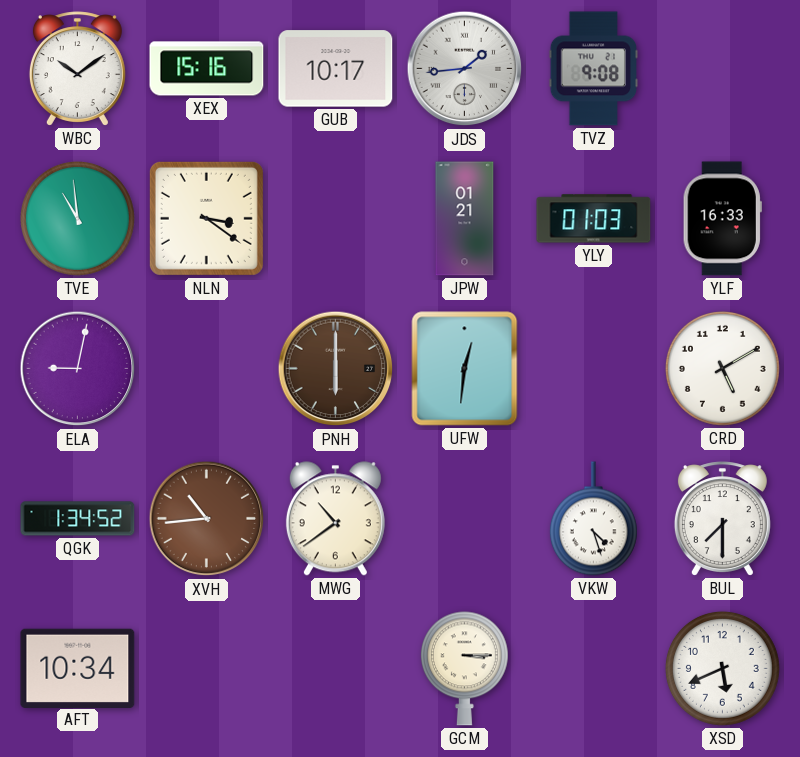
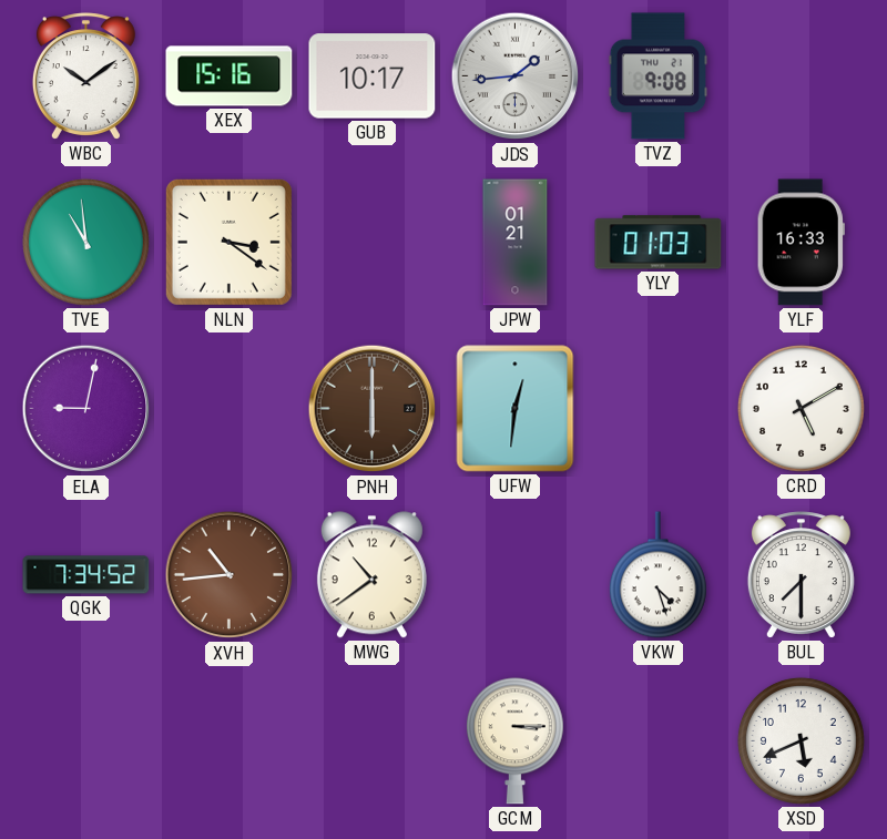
QGK: 1:34 -> 7:34 (86, 575)
AFT: 10:34 -> none (78, 668)
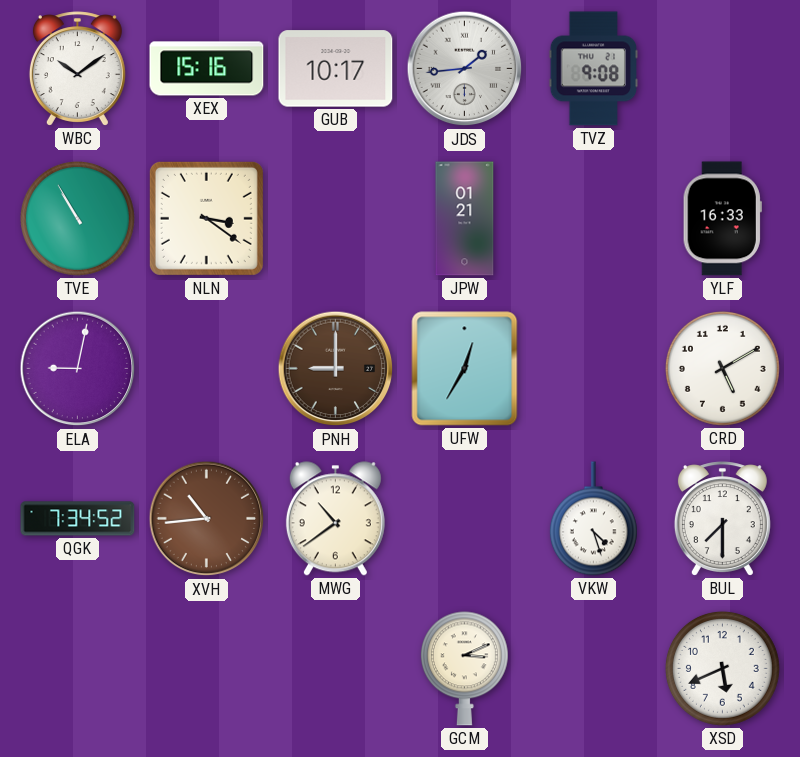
TVE: 10:59 -> 10:55 (77, 218)
YLY: 01:03 -> none (659, 243)
PNH: 6:00 -> 9:00 (336, 369)
UFW: 12:31 -> 12:35 (465, 369)
GCM: 3:15 -> 3:11 (464, 669)
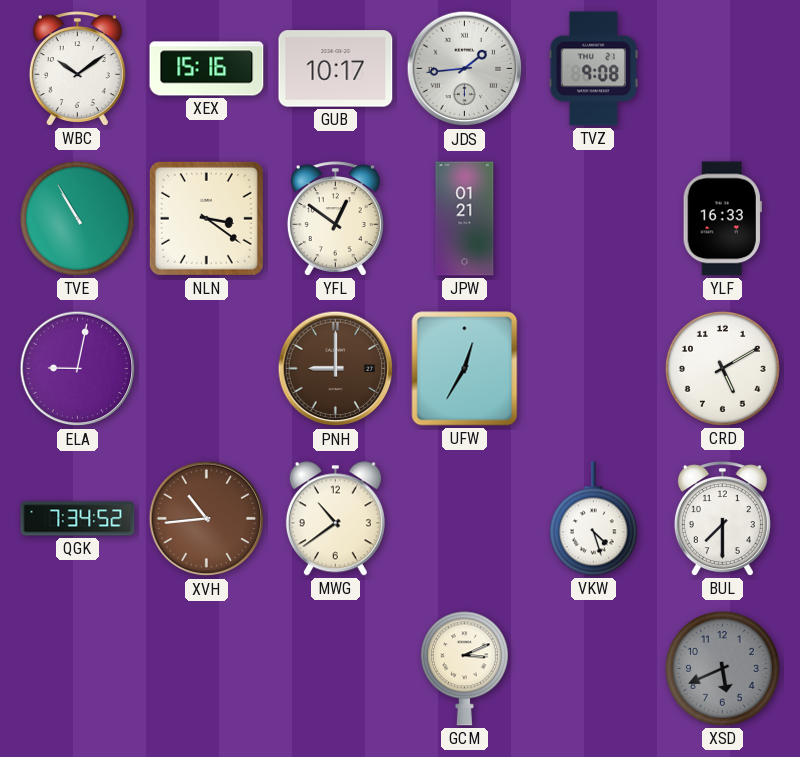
YFL: none -> 12:51 (335, 219)
XSD dial: white -> grey (722, 668)
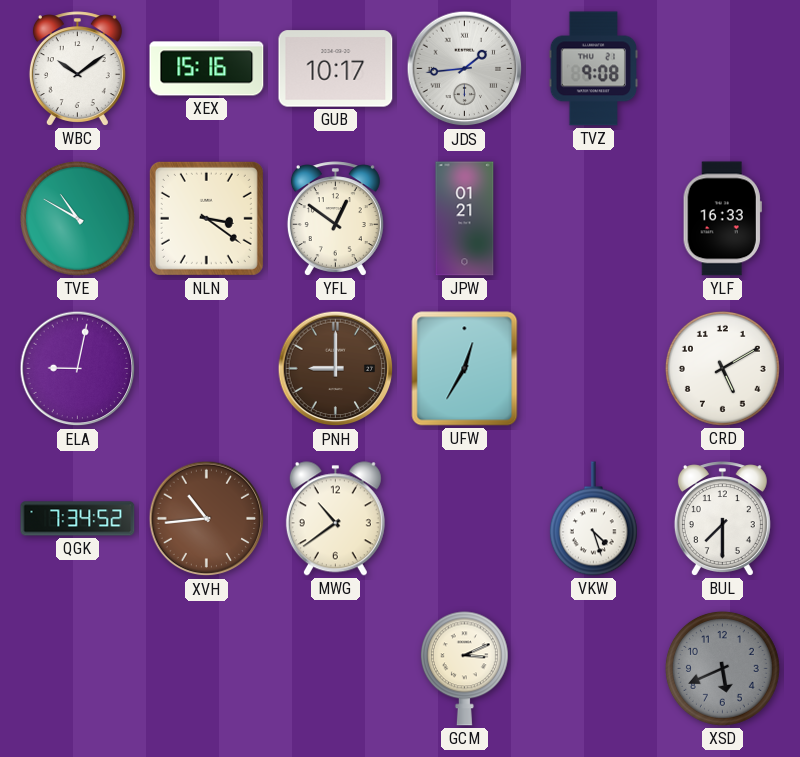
TVE: 10:55 -> 10:50 (77, 218)
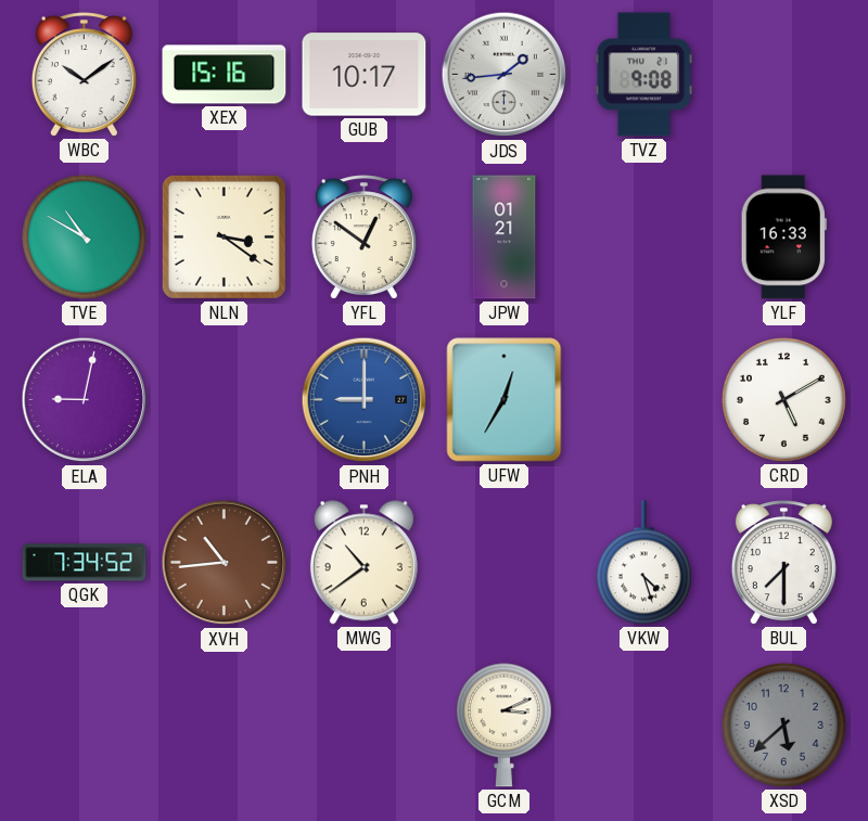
PNH dial: brown -> blue (365, 400)
XSD: 5:41 -> 5:38 (783, 724)
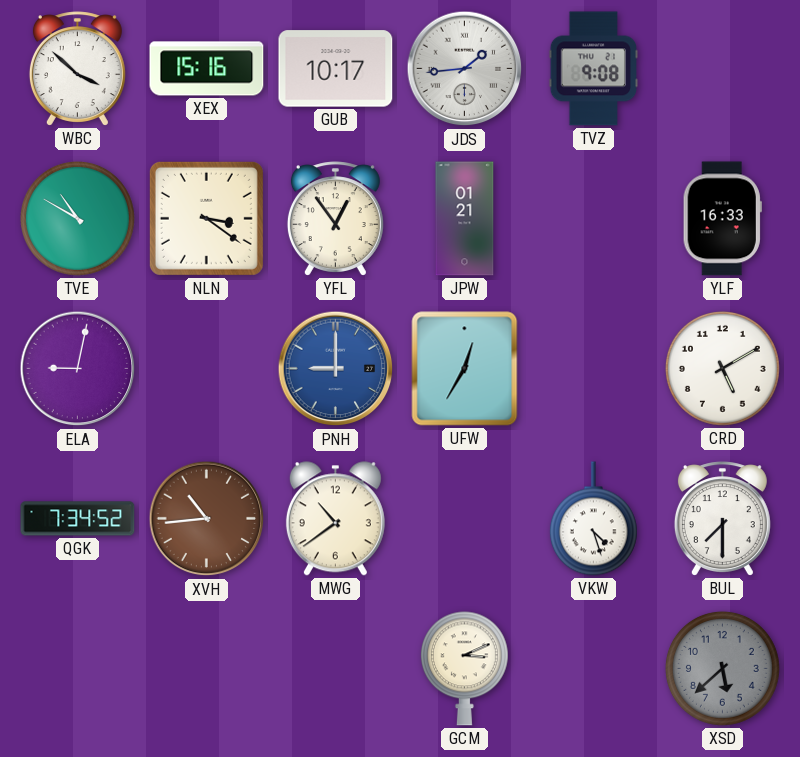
WBC: 10:09 -> 3:52 (77, 69)
YFL: 12:51 -> 12:54 (335, 219)
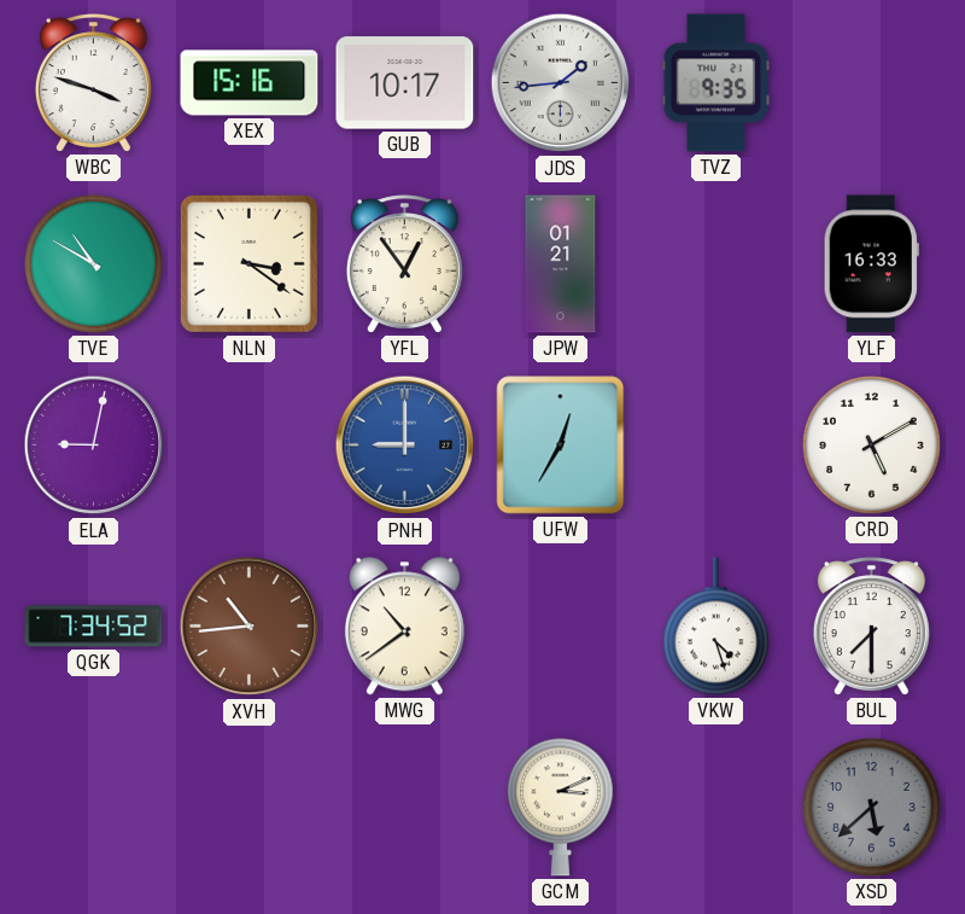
WBC: 3:52 -> 3:48 (93, 83)
TVZ: 9:08 -> 9:35 (717, 83)
